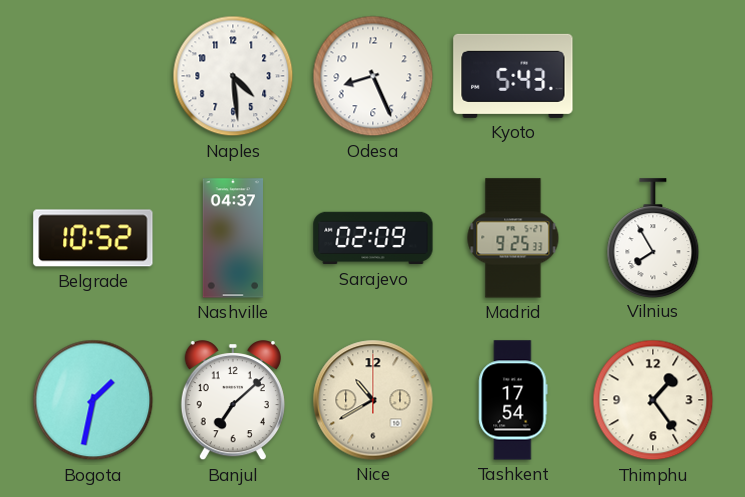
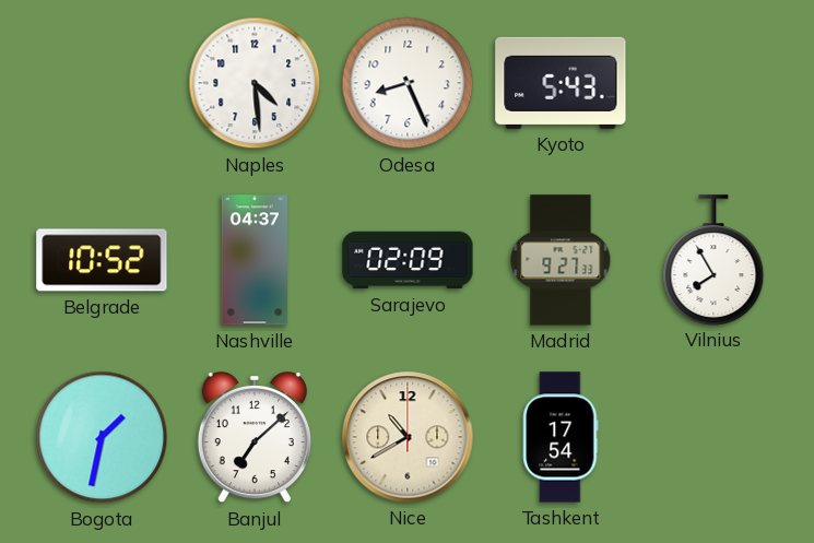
Madrid: 9:25 -> 9:27 (561, 260)
Thimphu: 1:24 -> none (653, 400)
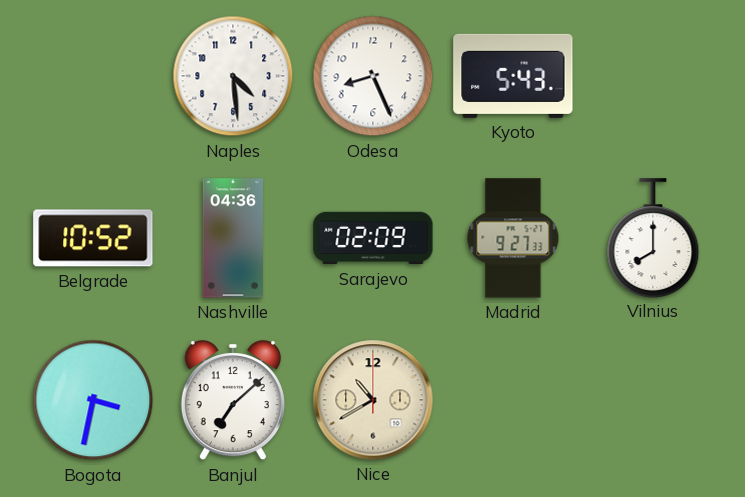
Nashville: 04:37 -> 04:36 (232, 238)
Vilnius: 7:55 -> 8:00 (653, 238)
Bogota: 1:32 -> 3:32 (93, 400)
Tashkent: 17:54 -> none (561, 437)
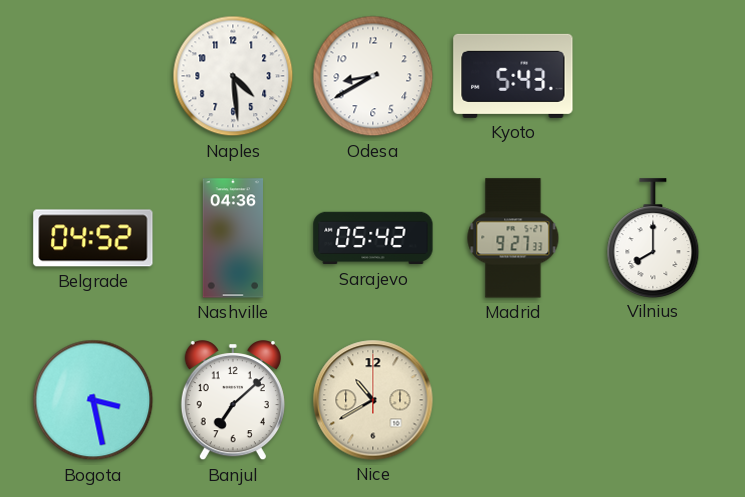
Odesa: 8:26 -> 8:40 (373, 76)
Belgrade: 10:52 -> 04:52 (93, 238)
Sarajevo: 02:09 -> 05:42 (373, 238)
Bogota: 3:32 -> 3:28 (93, 400)
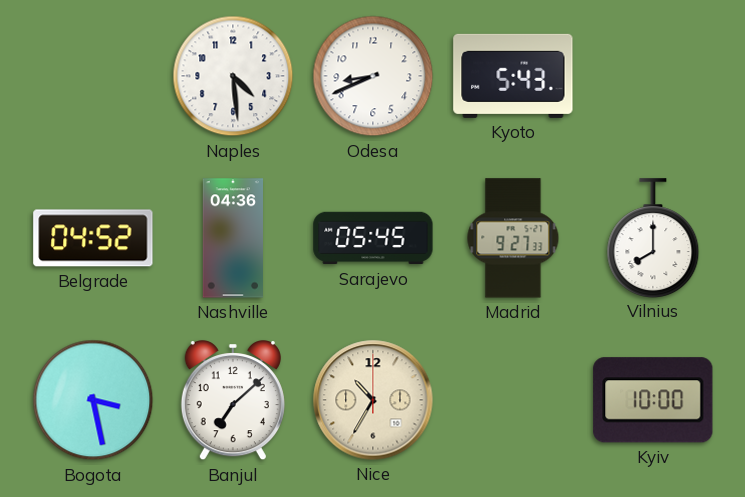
Odesa: 8:40 -> 8:41 (373, 76)
Sarajevo: 05:42 -> 05:45 (373, 238)
Nice: 10:40 -> 10:35 (373, 400)
Kyiv: none -> 10:00 (653, 400)
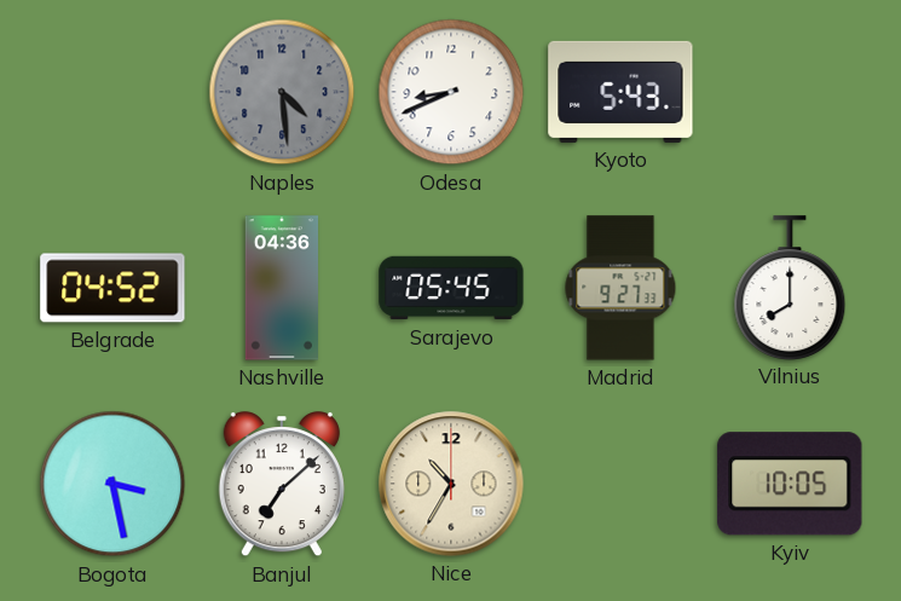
Naples dial: white -> grey (282, 92)
Kyiv: 10:00 -> 10:05 (790, 484)
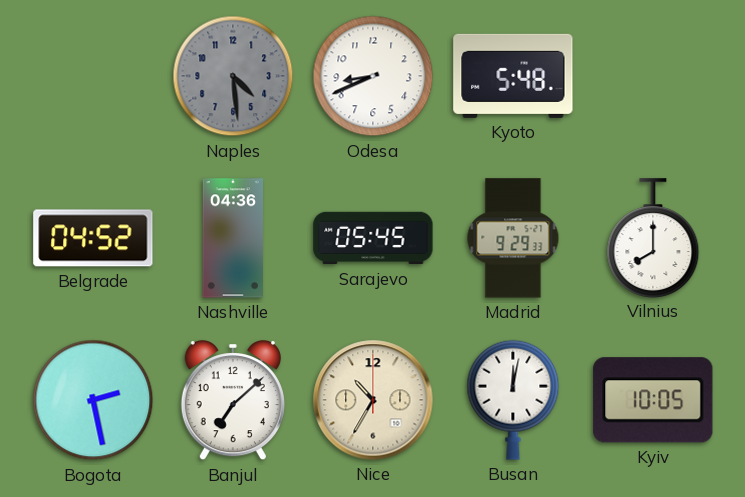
Kyoto: 5:43 -> 5:48 (513, 76)
Madrid: 9:27 -> 9:29 (513, 238)
Bogota: 3:28 -> 2:28 (93, 400)
Busan: none -> 12:02 (513, 400)
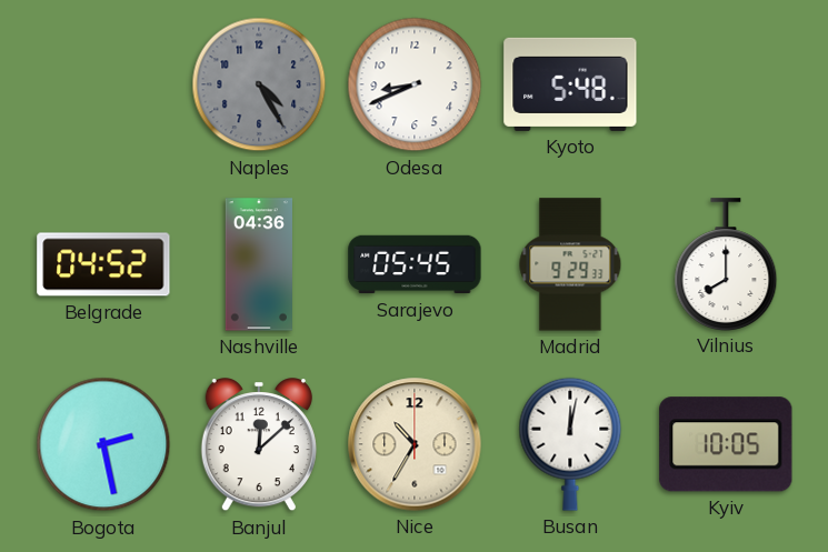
Naples: 4:29 -> 4:25 (259, 84)
Banjul: 7:08 -> 12:08 (259, 445)
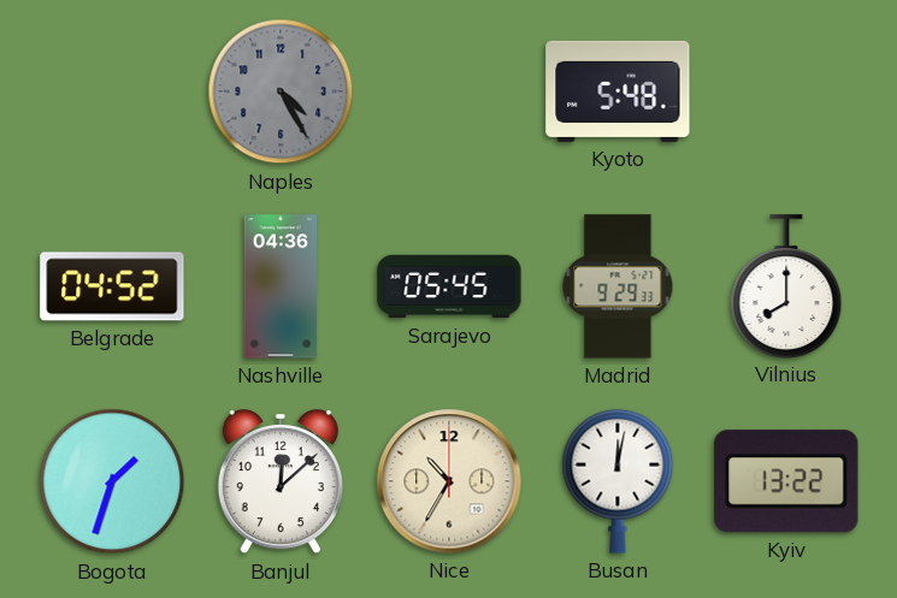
Odesa: 8:41 -> none (415, 84)
Bogota: 2:28 -> 1:33 (112, 481)
Kyiv: 10:05 -> 13:22 (786, 481)
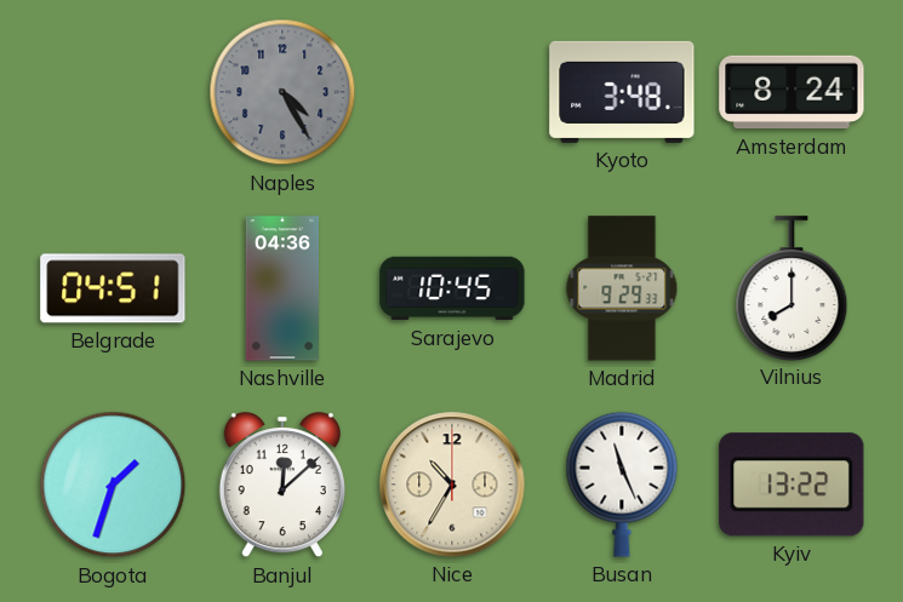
Kyoto: 5:48 -> 3:48 (622, 92)
Amsterdam: none -> 8:24 (791, 92)
Belgrade: 04:52 -> 04:51 (113, 288)
Sarajevo: 05:45 -> 10:45 (452, 288)
Busan: 12:02 -> 11:26 (622, 485)
